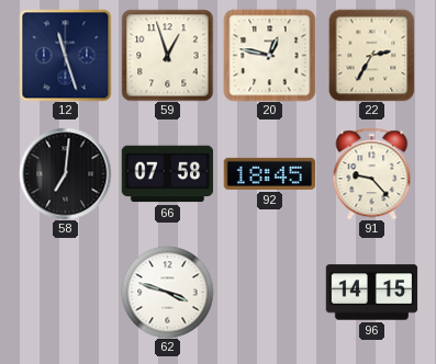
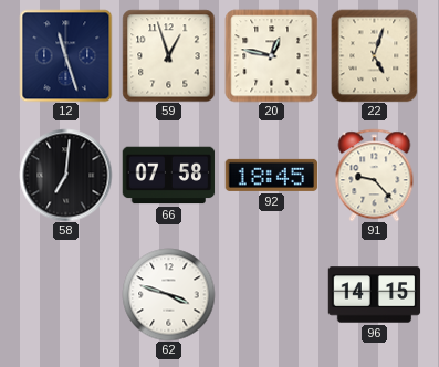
22: 2:35 -> 5:03 (375, 55)
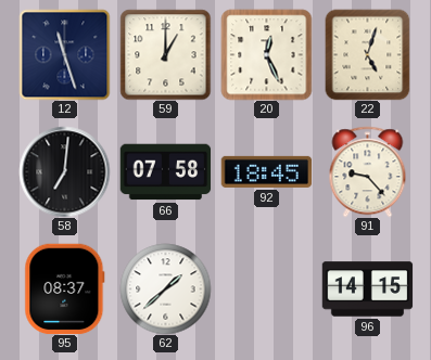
59: 12:57 -> 1:00 (165, 54)
20: 12:47 -> 12:26 (266, 54)
95: none -> 08:37 (65, 288)
62: 3:48 -> 1:38 (165, 288)
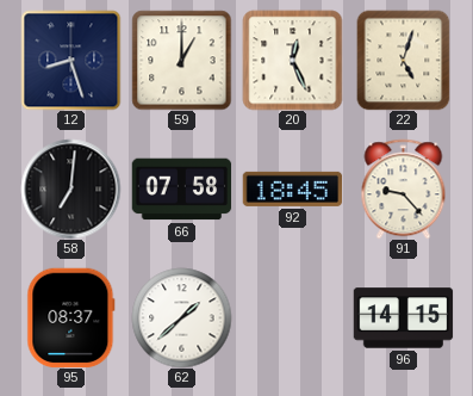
12: 11:27 -> 8:27 (70, 60)
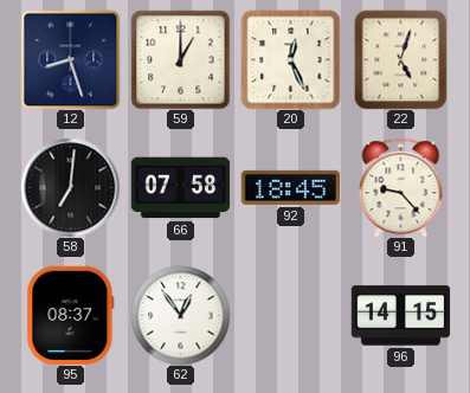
62: 1:38 -> 12:54 (180, 315)
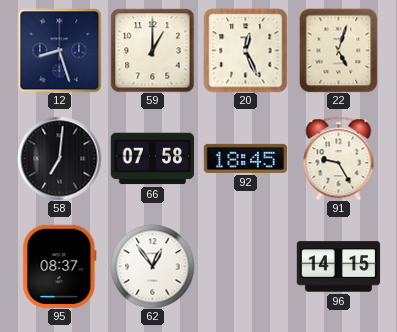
91: 9:23 -> 9:25 (339, 158)
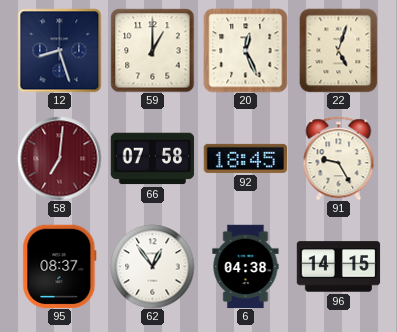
58 dial: black -> burgundy (59, 158)
6: none -> 04:38 (246, 266)
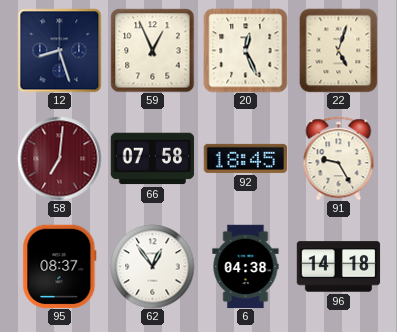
59: 1:00 -> 12:56 (152, 50)
96: 14:15 -> 14:18 (338, 267)
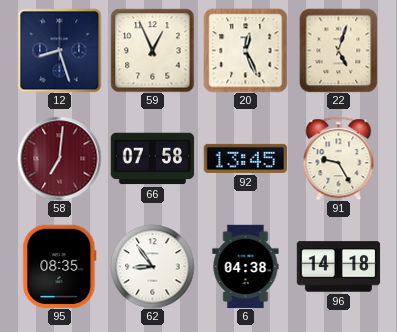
92: 18:45 -> 13:45 (245, 158)
95: 08:37 -> 08:35 (60, 266)
62: 12:54 -> 8:54 (152, 266)
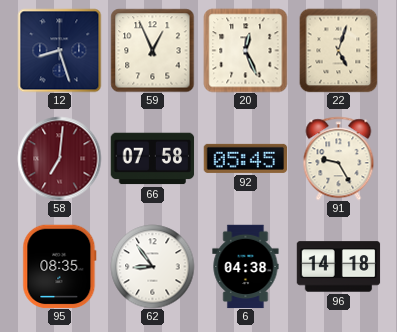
92: 13:45 -> 05:45 (245, 158)
